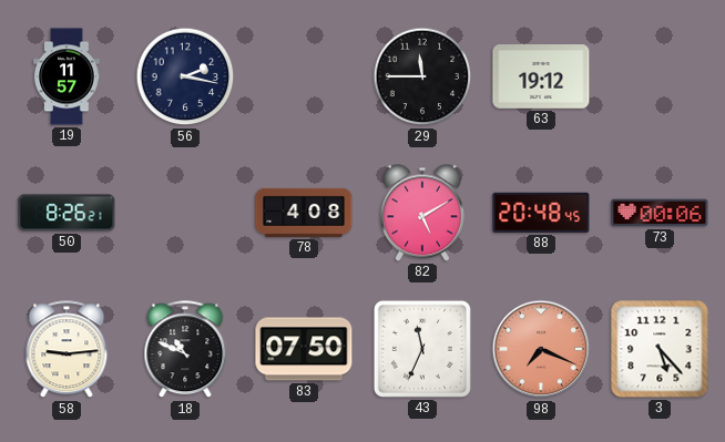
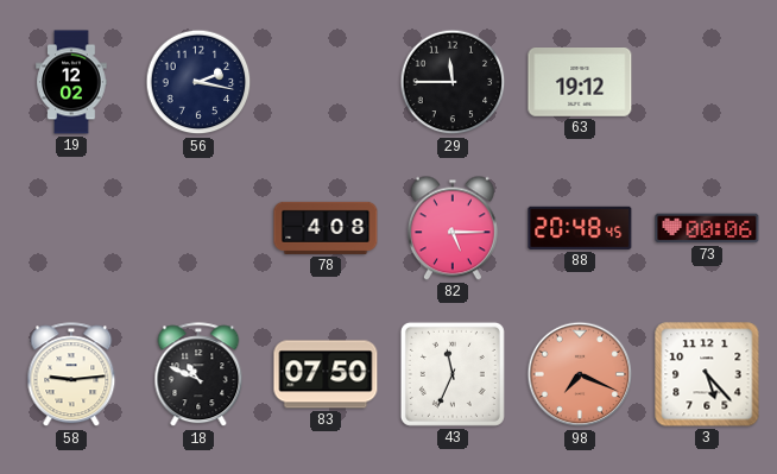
19: 11:57 -> 12:02 (71, 82)
50: 8:26 -> none (67, 213)
82: 5:10 -> 5:15 (453, 228)
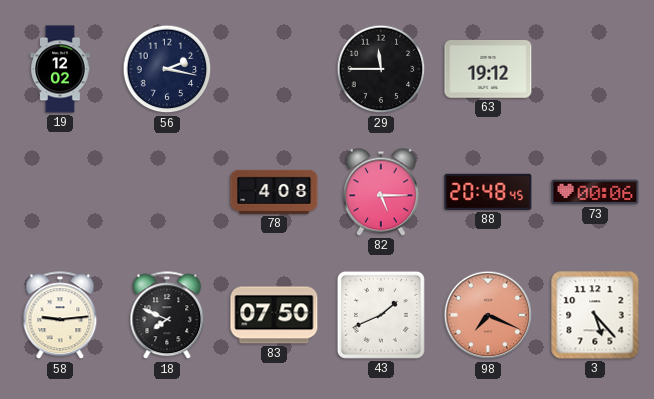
18: 10:49 -> 7:49 (167, 316)
43: 11:34 -> 1:41 (381, 315)
